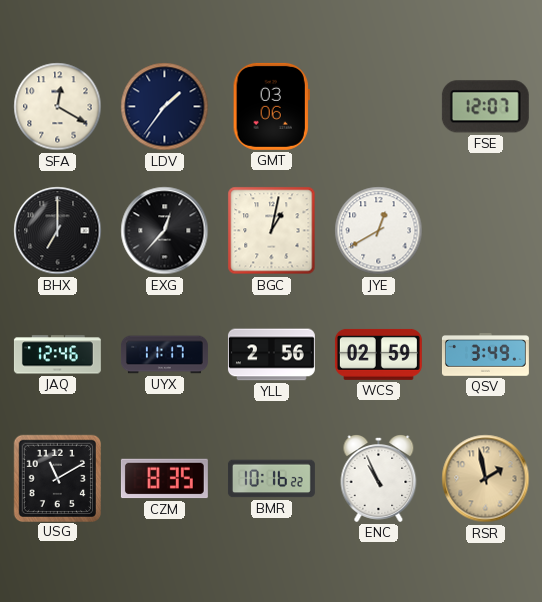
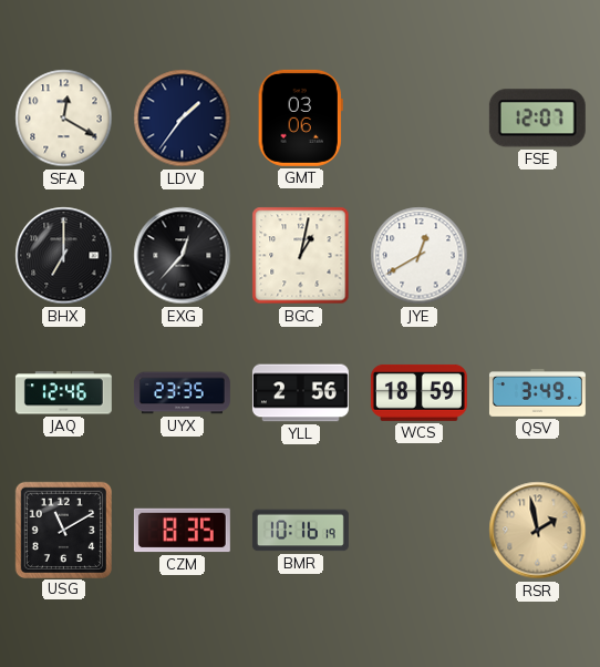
UYX: 11:17 -> 23:35 (182, 393)
WCS: 02:59 -> 18:59 (418, 392)
BMR: 10:16:22 -> 10:16:19 (300, 531)
ENC: 10:56 -> none (379, 479)
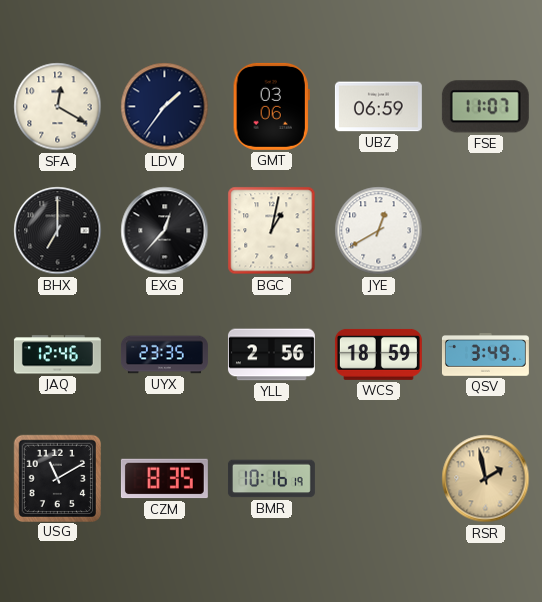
UBZ: none -> 06:59 (378, 107)
FSE: 12:07 -> 11:07 (485, 107)
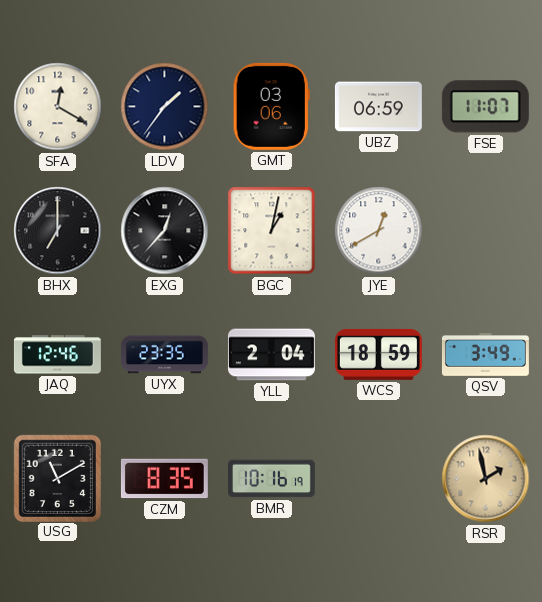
YLL: 2:56 -> 2:04 (271, 355)
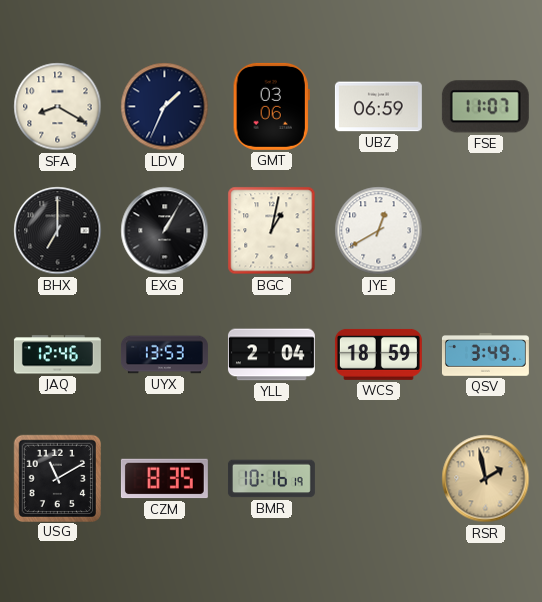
SFA: 12:20 -> 8:20 (58, 107)
LDV: 1:36 -> 1:34 (165, 107)
EXG: 12:37 -> 1:05 (165, 231)
UYX: 23:35 -> 13:53 (164, 355)
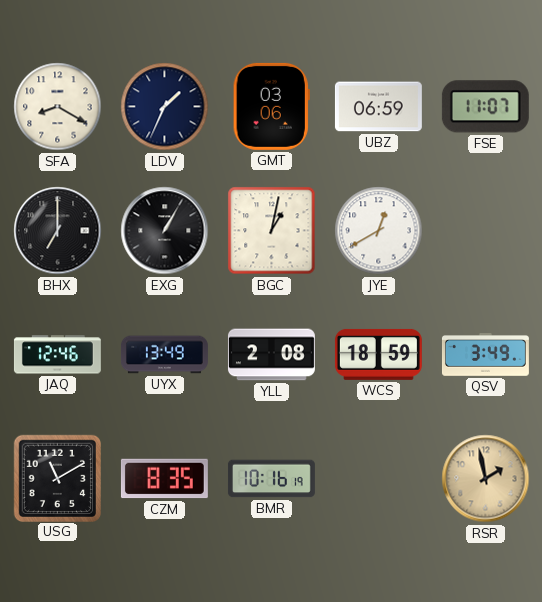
UYX: 13:53 -> 13:49 (164, 355)
YLL: 2:04 -> 2:08 (271, 355)
